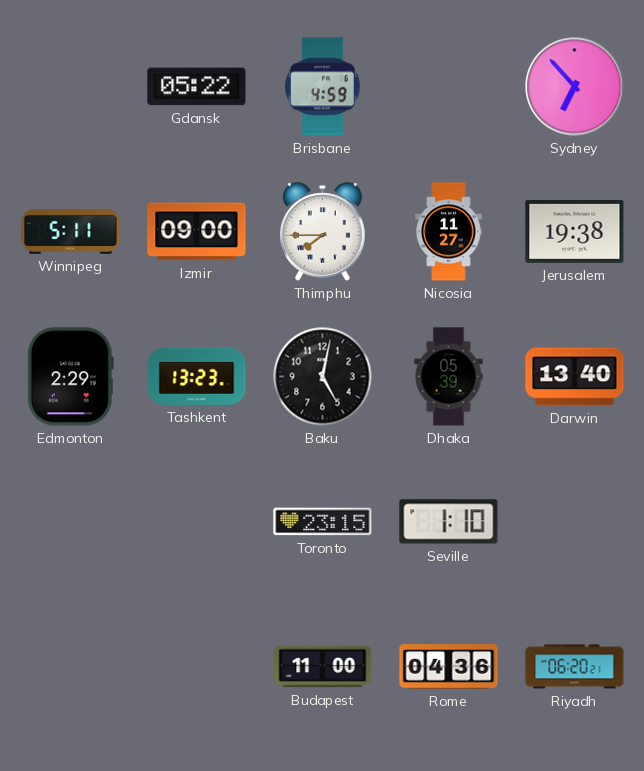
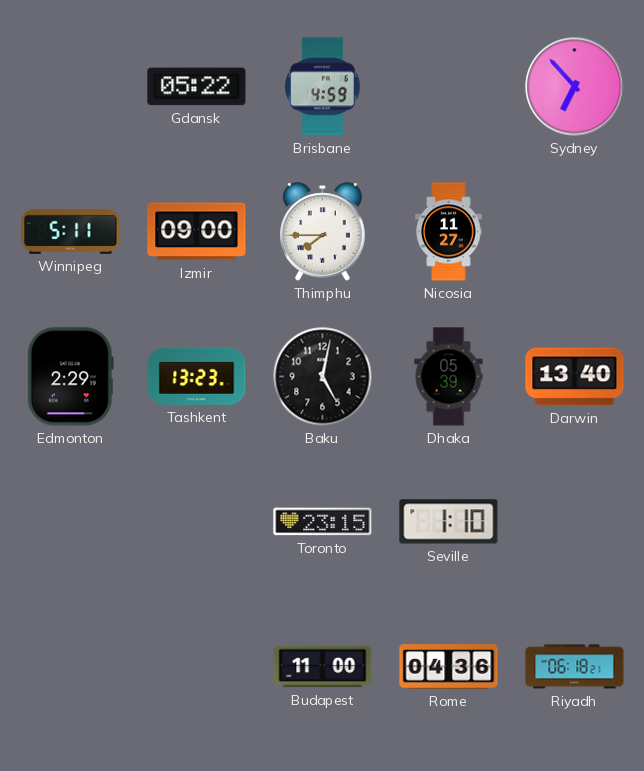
Jerusalem: 19:38 -> none (575, 231)
Riyadh: 06:20 -> 06:18 (575, 667)
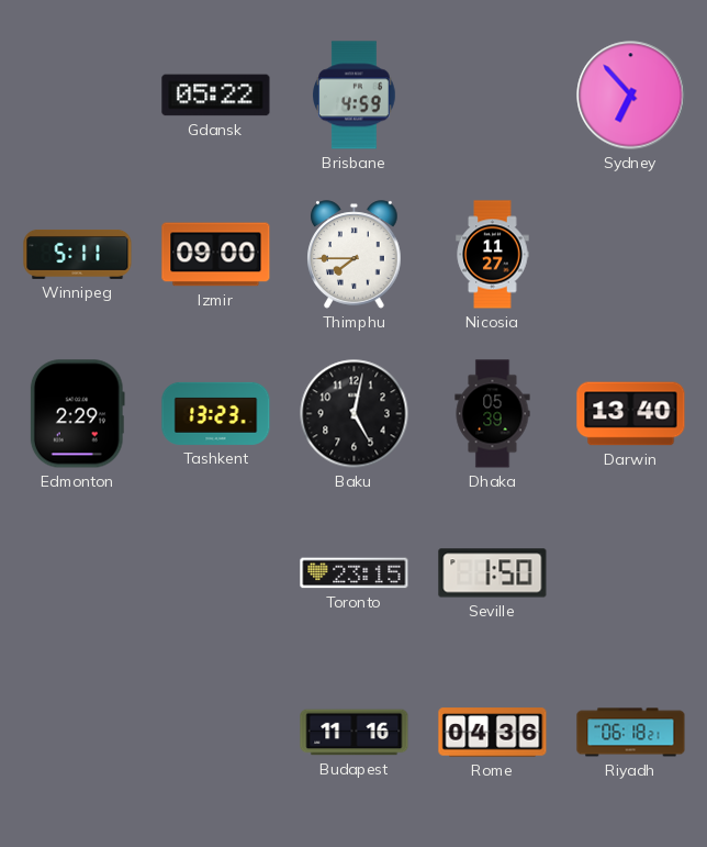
Seville: 1:10 -> 1:50 (493, 573)
Budapest: 11:00 -> 11:16 (355, 733)
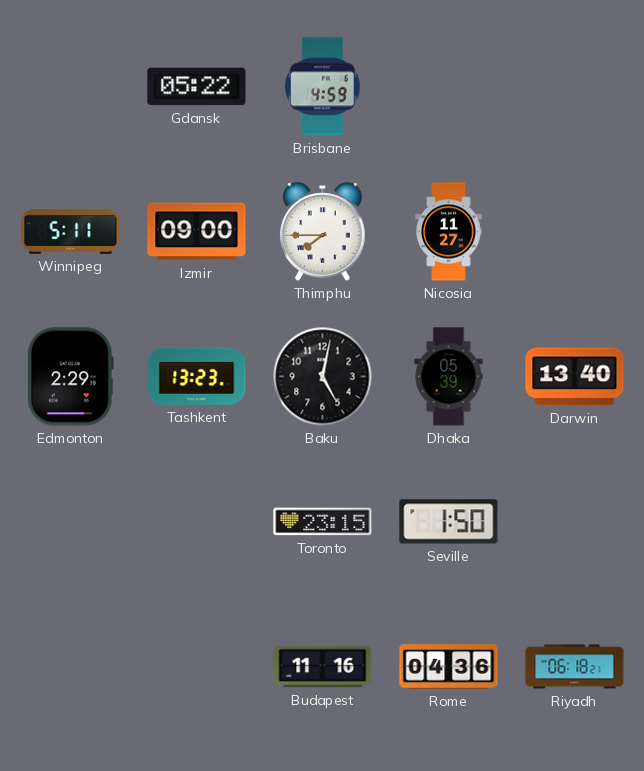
Sydney: 6:53 -> none (631, 96)
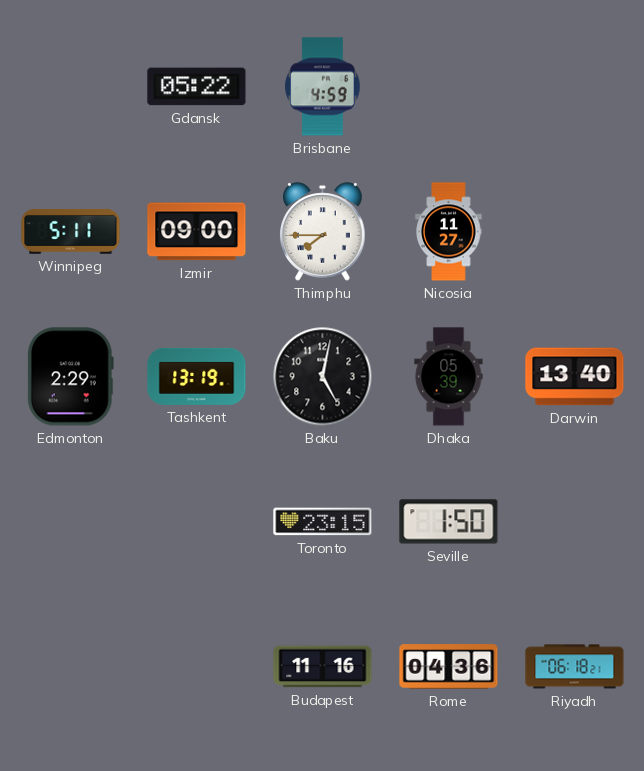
Tashkent: 13:23 -> 13:19 (197, 376)
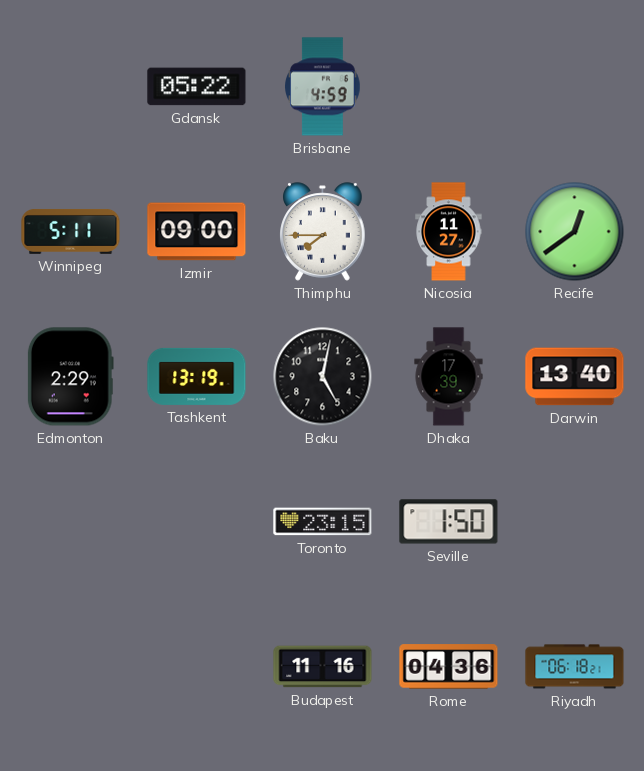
Recife: none -> 12:39 (575, 232)
Dhaka: 05:39 -> 17:39 (449, 377)
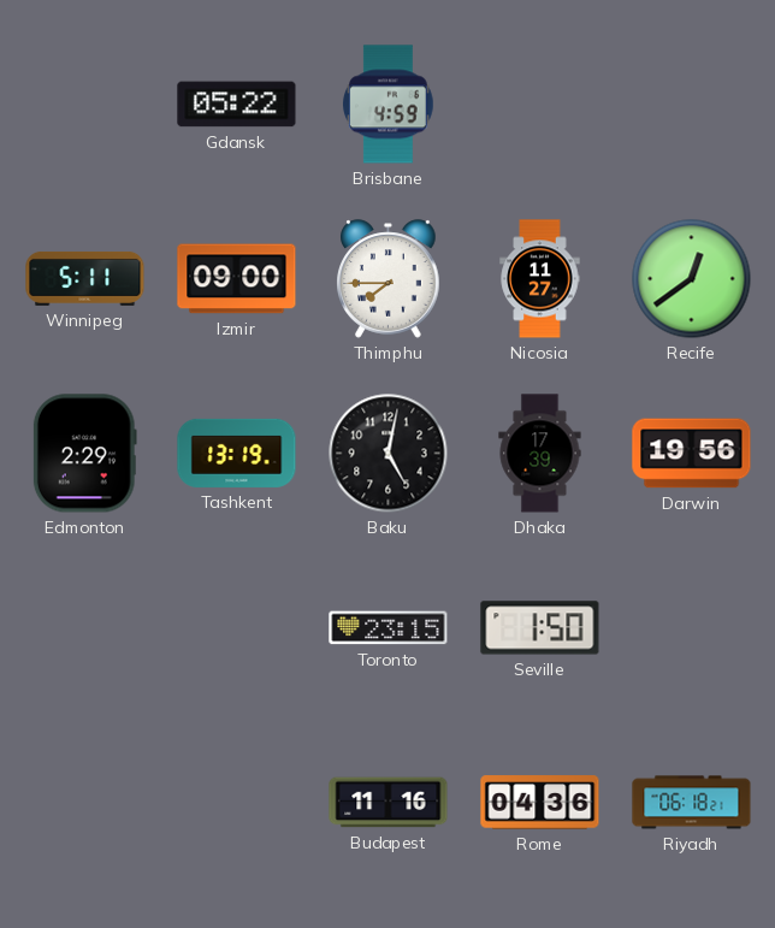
Darwin: 13:40 -> 19:56 (692, 454)
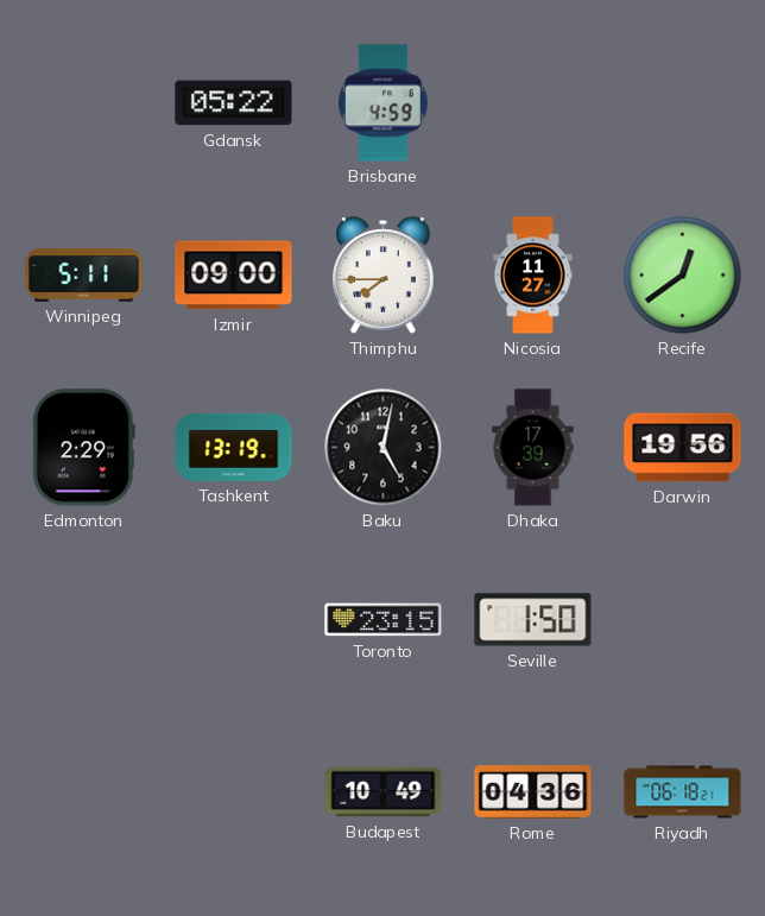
Budapest: 11:16 -> 10:49 (384, 792)
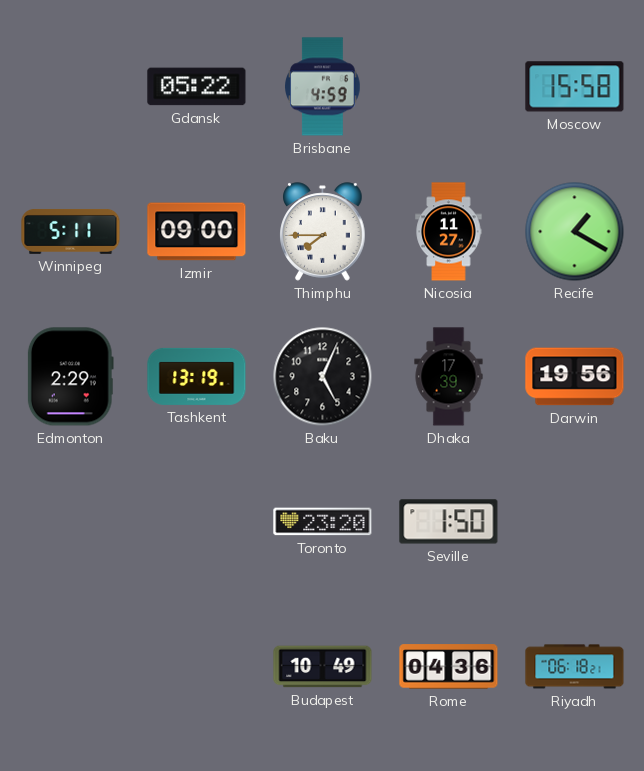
Moscow: none -> 15:58 (575, 87)
Recife: 12:39 -> 1:20 (575, 232)
Baku: 5:02 -> 5:04 (323, 377)
Toronto: 23:15 -> 23:20 (323, 522)
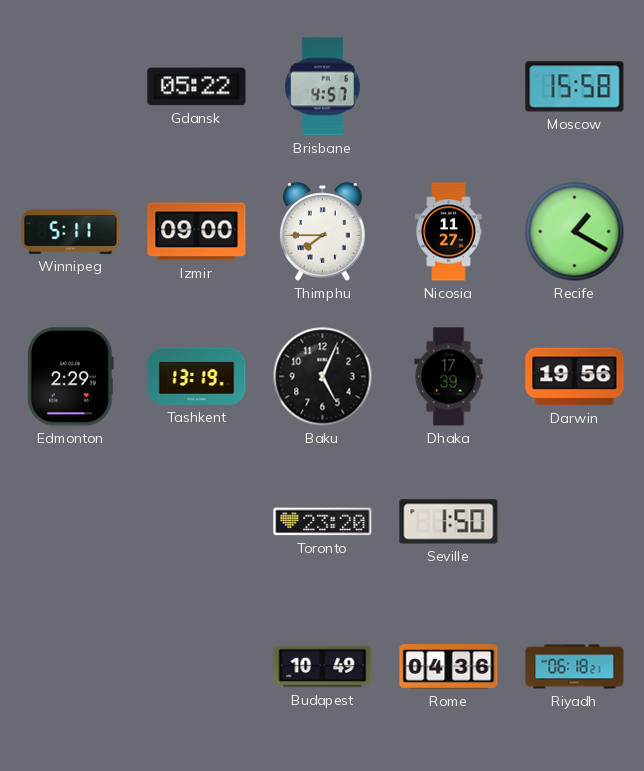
Brisbane: 4:59 -> 4:57 (323, 87)
